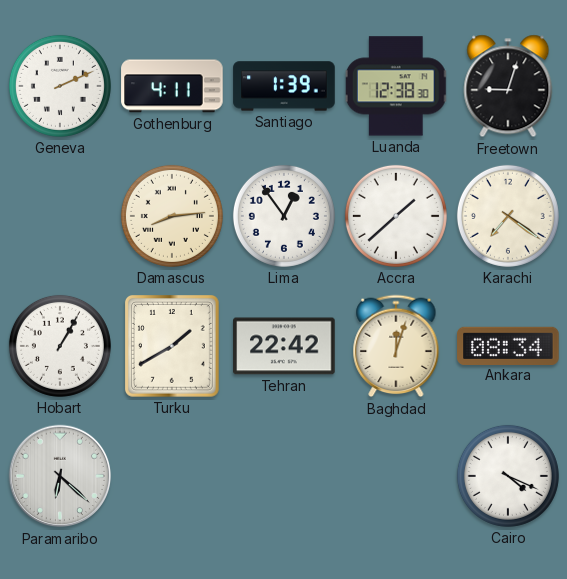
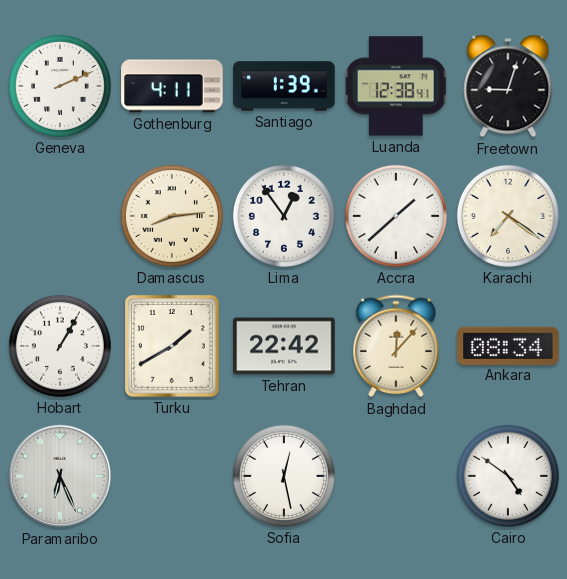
Luanda: 12:38:30 -> 12:38:41 (396, 86)
Baghdad: 12:03 -> 12:07 (396, 346)
Paramaribo: 6:22 -> 6:26 (60, 476)
Sofia: none -> 12:28 (284, 476)
Cairo: 4:19 -> 4:51 (508, 476)
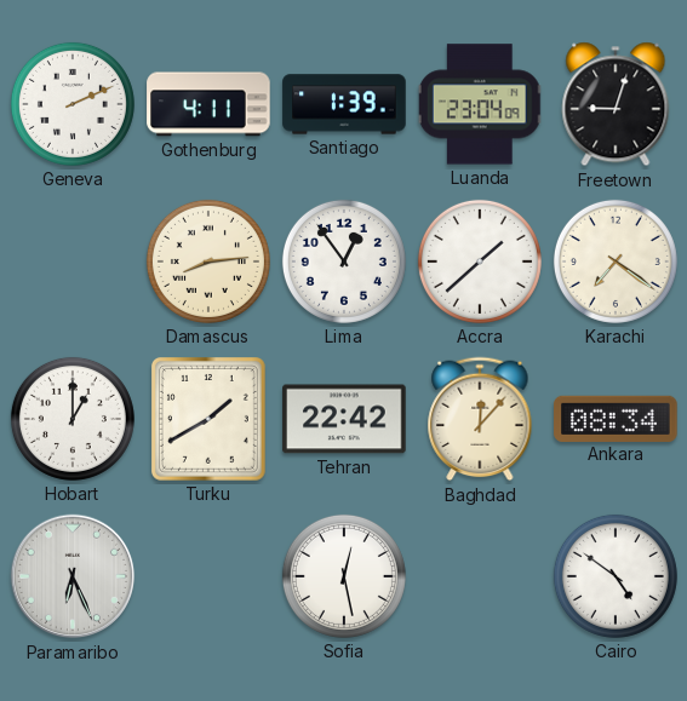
Luanda: 12:38 -> 23:04 (480, 104)
Hobart: 1:05 -> 1:00 (73, 419)
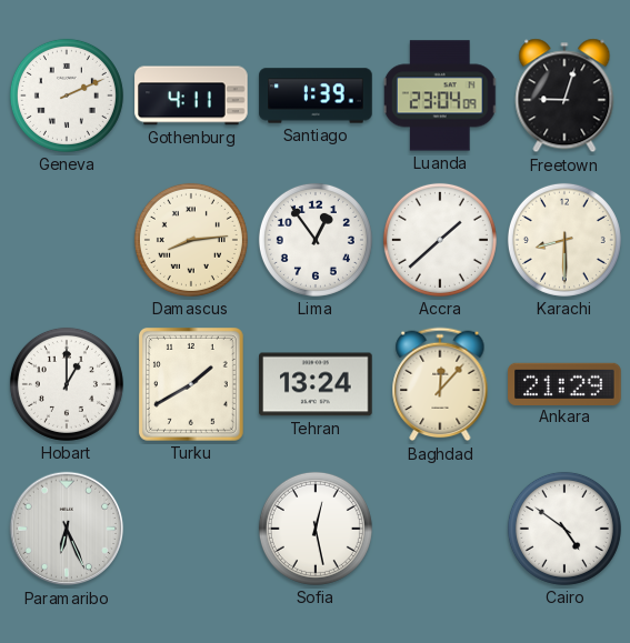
Karachi: 7:21 -> 8:30 (564, 240)
Tehran: 22:42 -> 13:24 (316, 384)
Ankara: 08:34 -> 21:29 (564, 383)
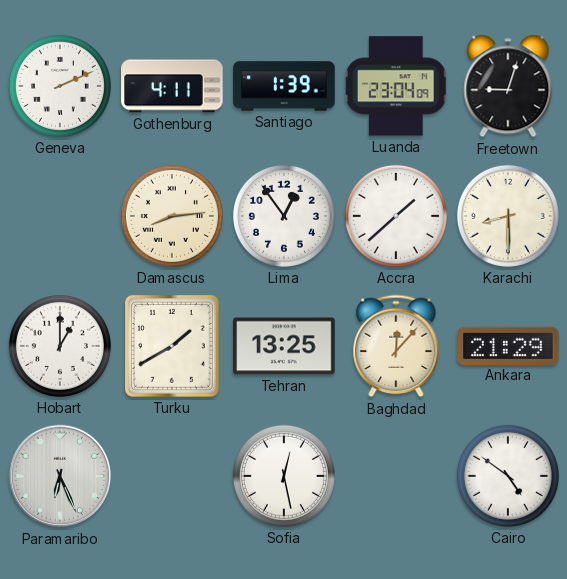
Tehran: 13:24 -> 13:25 (284, 346)
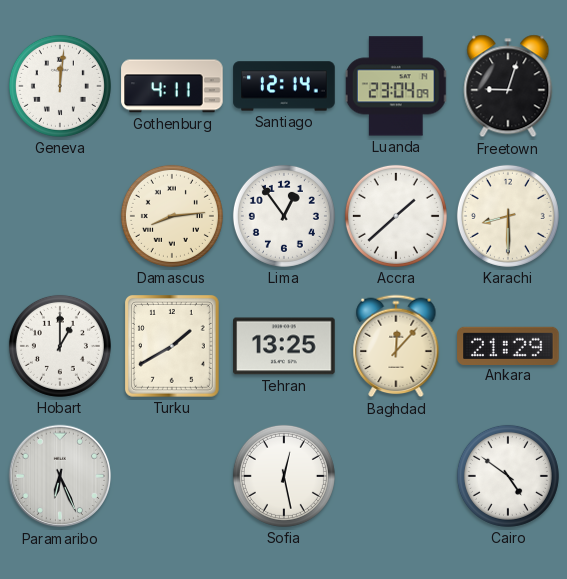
Geneva: 2:11 -> 12:01 (60, 86)
Santiago: 1:39 -> 12:14 (284, 86)
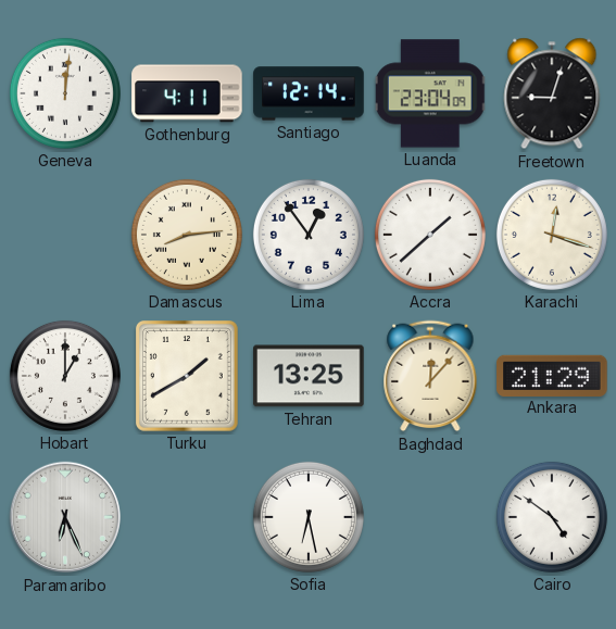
Karachi: 8:30 -> 12:18 (552, 235)
Sofia: 12:28 -> 6:28 (309, 517)
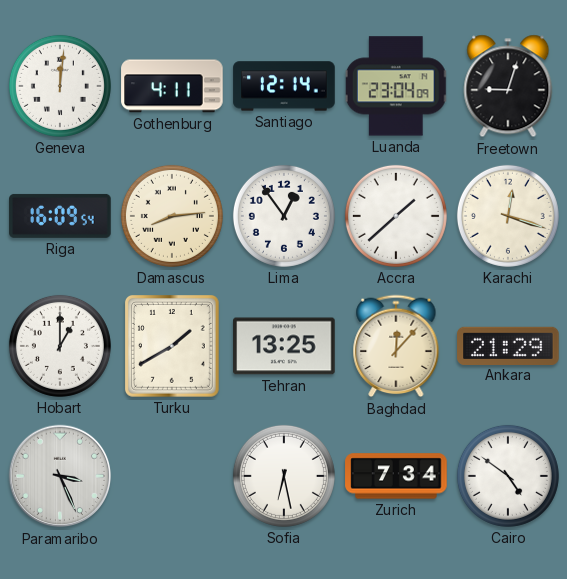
Riga: none -> 16:09 (60, 216)
Paramaribo: 6:26 -> 3:26 (60, 476)
Zurich: none -> 7:34 (396, 476)
